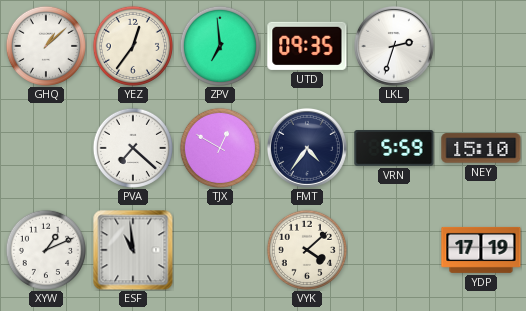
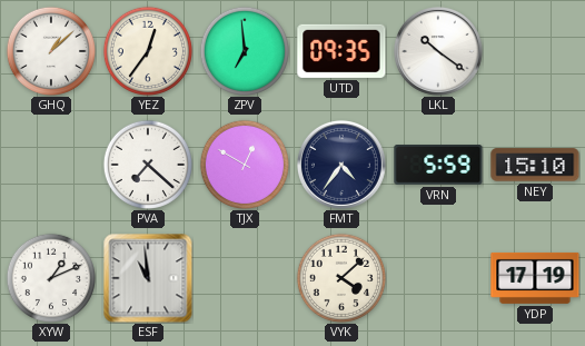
LKL: 2:33 -> 10:21 (438, 51)
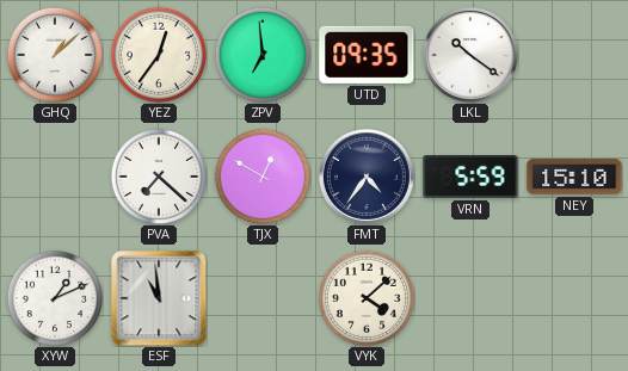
YDP: 17:19 -> none (535, 278)
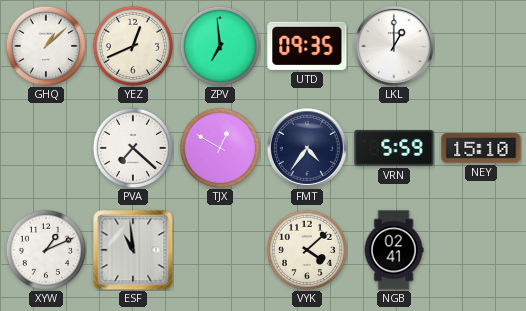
YEZ: 12:36 -> 12:41 (133, 46)
LKL: 10:21 -> 1:00 (394, 46)
NGB: none -> 02:41 (394, 250)
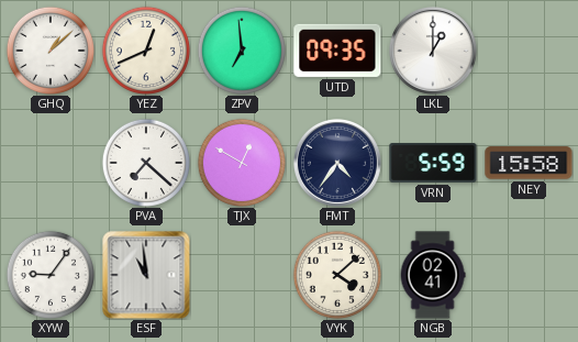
NEY: 15:10 -> 15:58 (529, 163)
XYW: 1:11 -> 9:06 (51, 275)
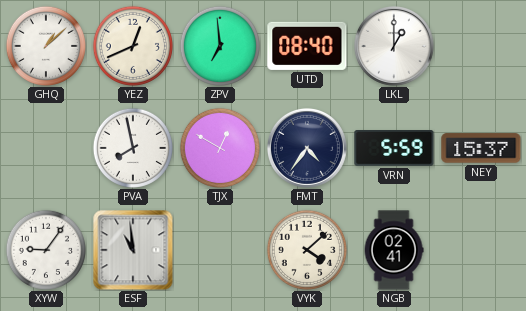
UTD: 09:35 -> 08:40 (307, 46)
PVA: 7:22 -> 7:58 (133, 148)
NEY: 15:58 -> 15:37 (481, 148)
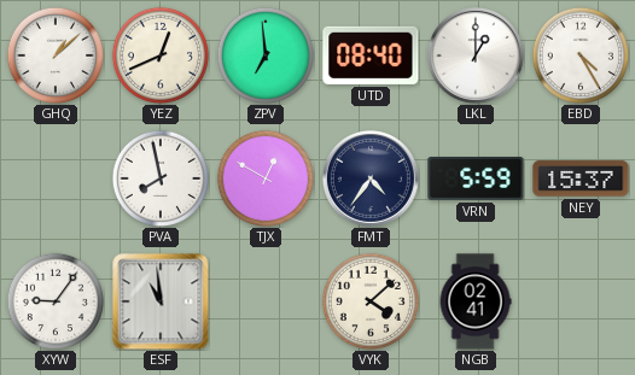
EBD: none -> 4:25 (581, 55)
